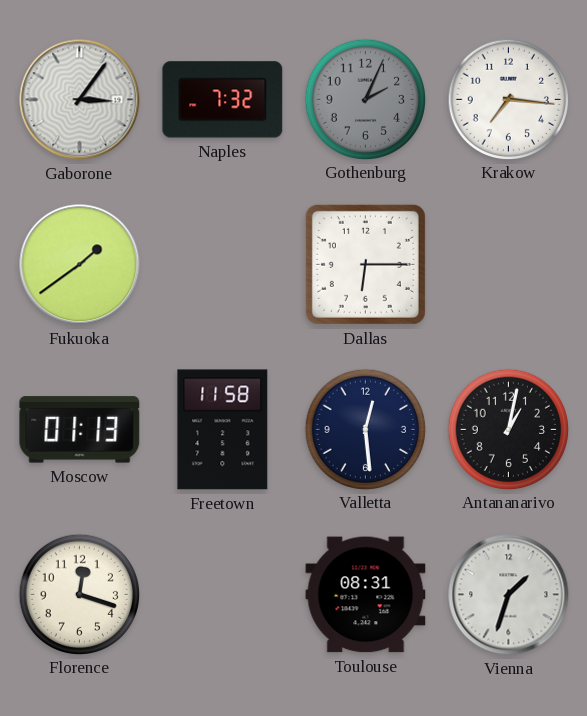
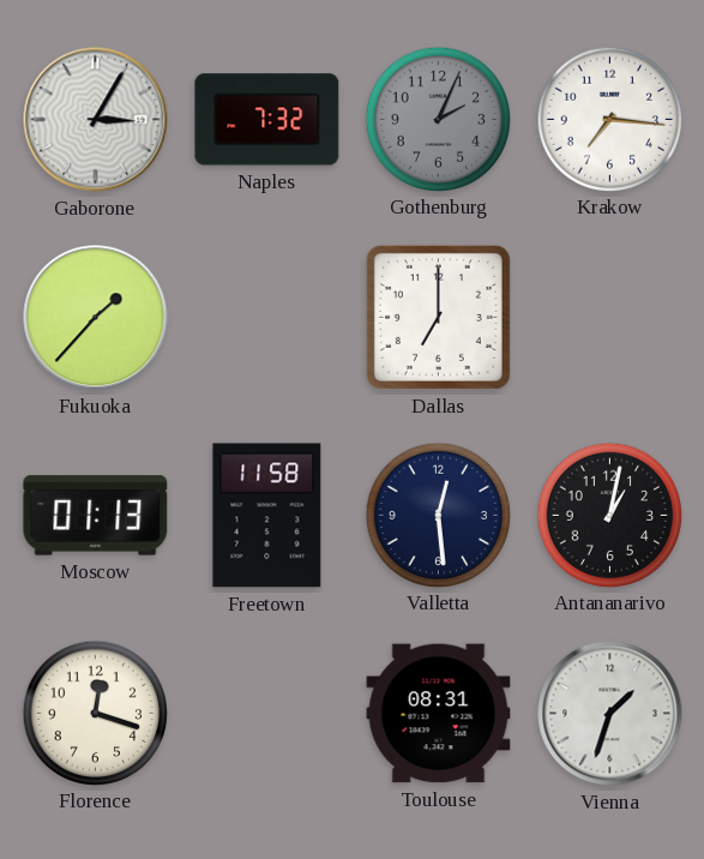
Gaborone: 3:06 -> 3:05 (96, 120)
Fukuoka: 1:39 -> 1:37 (96, 318)
Dallas: 6:15 -> 7:00 (438, 317)
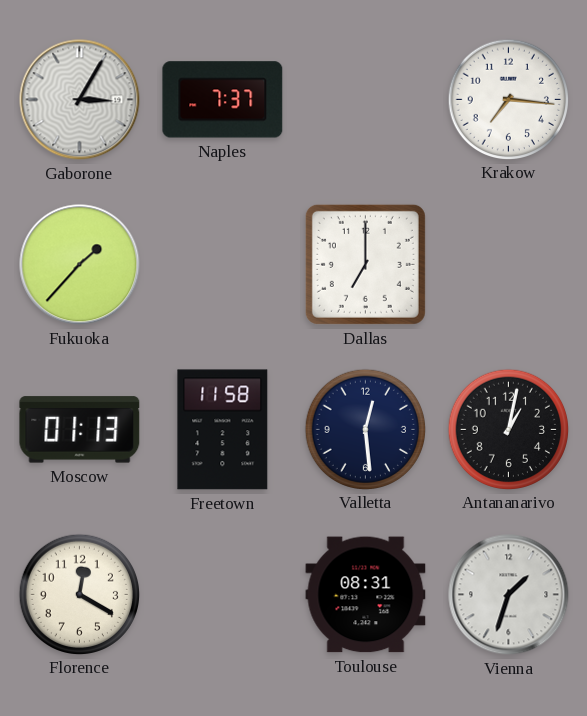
Naples: 7:32 -> 7:37 (223, 100)
Gothenburg: 2:04 -> none (438, 119)
Florence: 12:18 -> 12:20 (79, 594)
